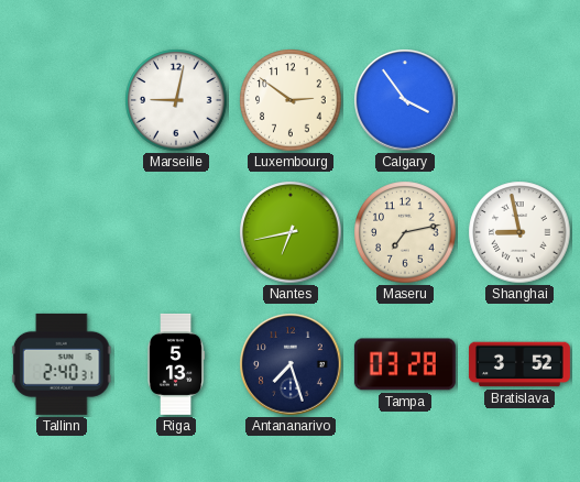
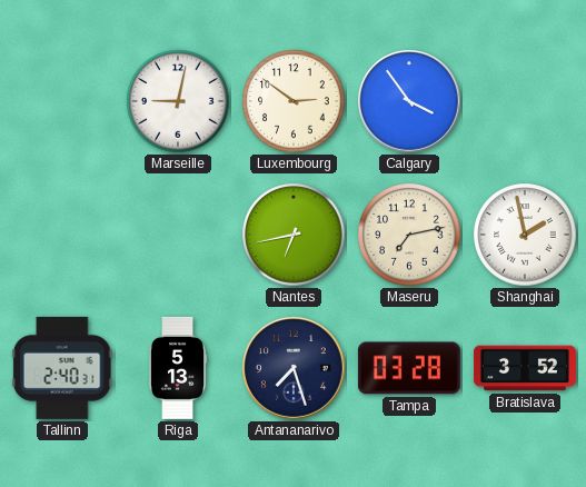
Shanghai: 8:58 -> 1:58 (525, 235)
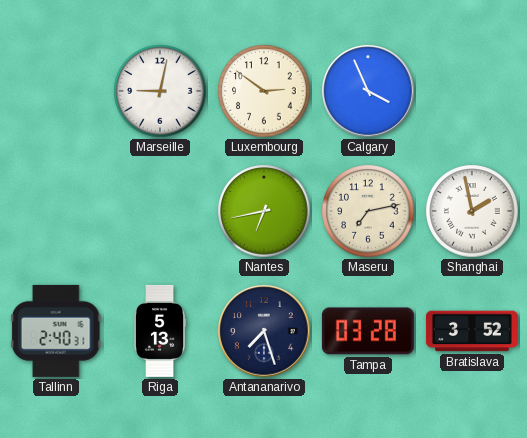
Calgary: 3:54 -> 3:56 (368, 91)
